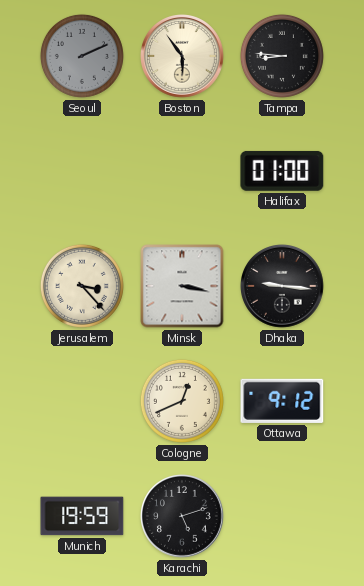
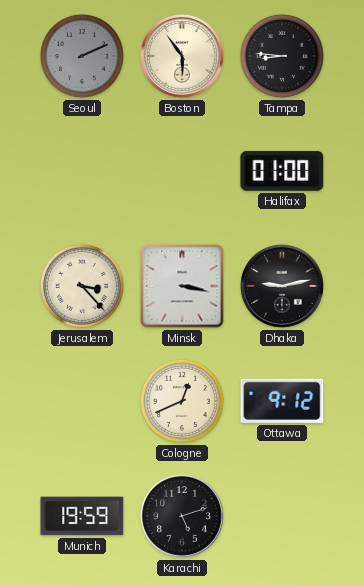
Dhaka: 9:16 -> 9:13 (283, 287)
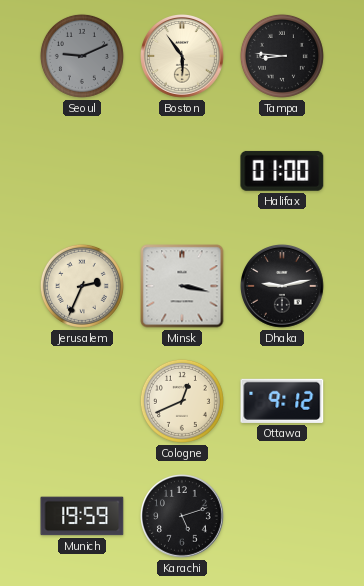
Seoul: 2:11 -> 9:11 (82, 56)
Jerusalem: 3:23 -> 2:34 (82, 286)
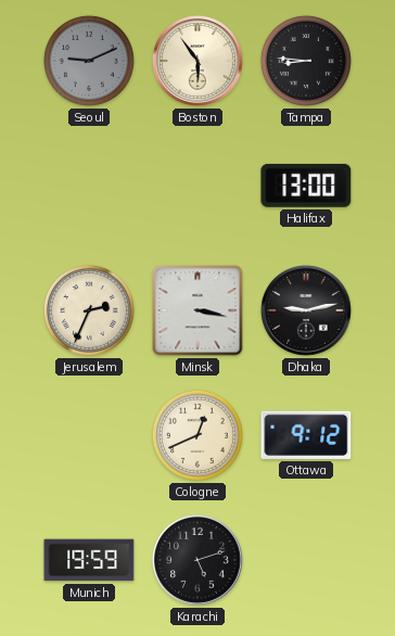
Halifax: 01:00 -> 13:00 (306, 186)
